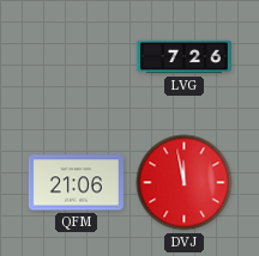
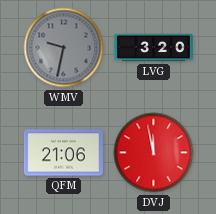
WMV: none -> 9:32 (64, 48)
LVG: 7:26 -> 3:20 (153, 48)
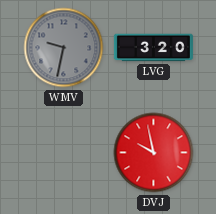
QFM: 21:06 -> none (63, 153)
DVJ: 11:58 -> 9:58 (154, 153)
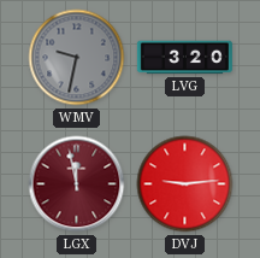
LGX: none -> 11:58 (77, 184)
DVJ: 9:58 -> 9:14 (185, 184)
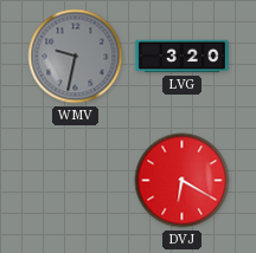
LGX: 11:58 -> none (77, 184)
DVJ: 9:14 -> 6:20 (183, 181)
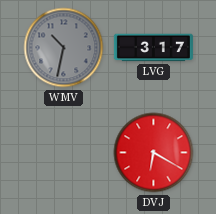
WMV: 9:32 -> 10:32 (64, 48)
LVG: 3:20 -> 3:17 (153, 48)
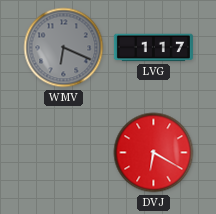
WMV: 10:32 -> 6:19 (64, 48)
LVG: 3:17 -> 1:17 (153, 48)
